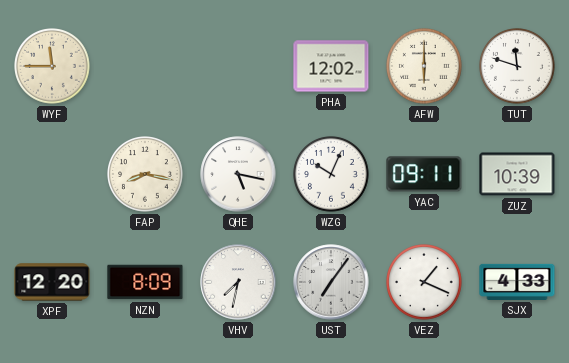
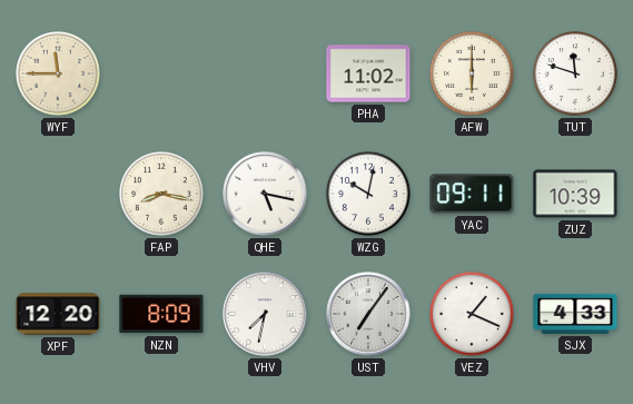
PHA: 12:02 -> 11:02 (368, 73)
WZG: 10:04 -> 10:02 (369, 195)
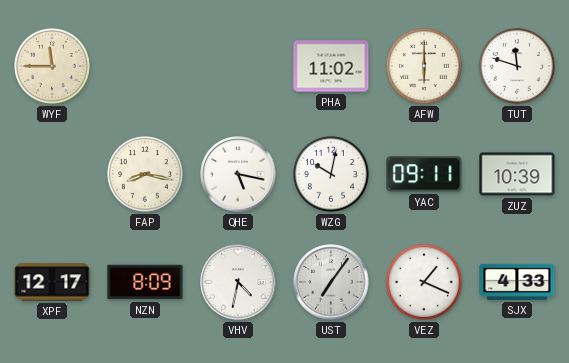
XPF: 12:20 -> 12:17 (52, 282)
VHV: 7:32 -> 4:32 (238, 282)
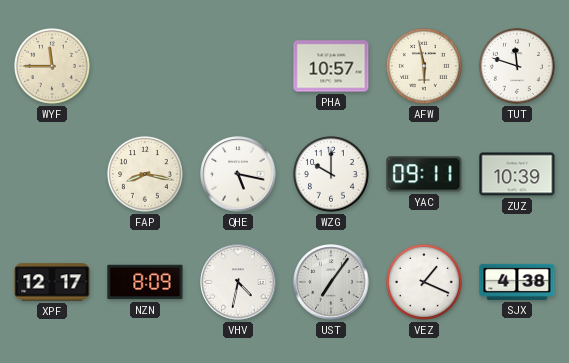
PHA: 11:02 -> 10:57 (331, 66)
AFW: 6:00 -> 5:58 (425, 67)
WZG: 10:02 -> 10:00 (332, 175)
SJX: 4:33 -> 4:38 (517, 282)
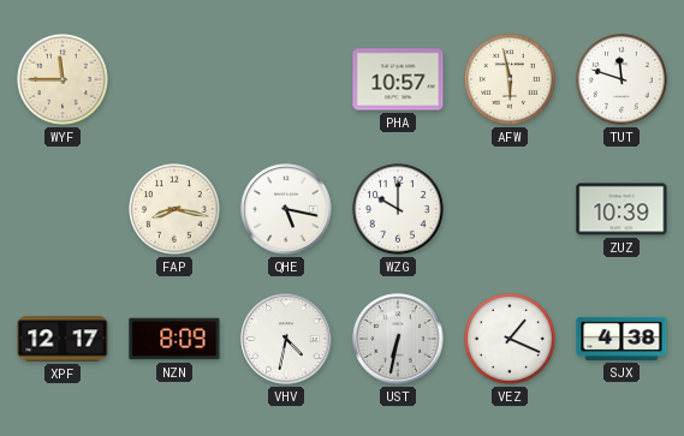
YAC: 09:11 -> none (424, 174)
UST: 7:06 -> 6:32 (398, 339)
